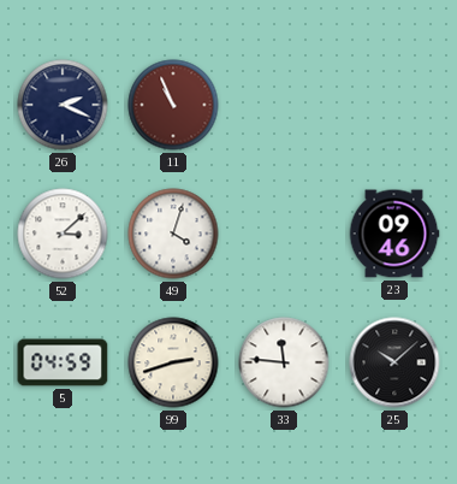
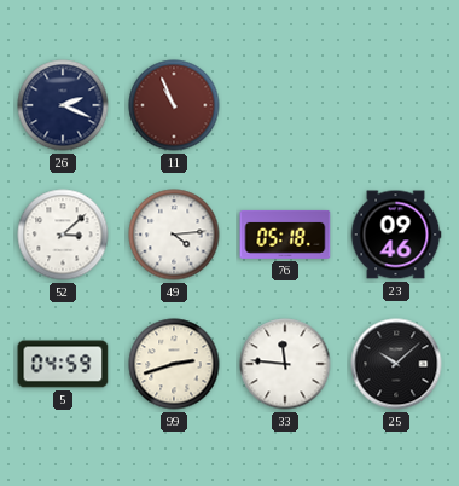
49: 4:03 -> 4:14 (174, 235)
76: none -> 05:18 (285, 235)
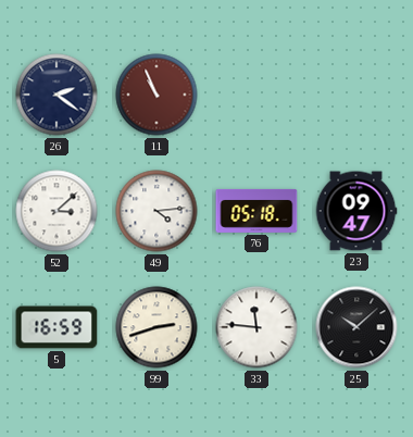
26: 2:19 -> 2:21 (57, 95)
23: 09:46 -> 09:47 (356, 211)
5: 04:59 -> 16:59 (57, 327)
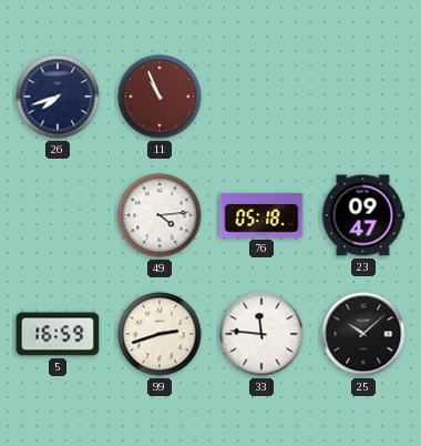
26: 2:21 -> 7:42 (58, 97)
52: 3:08 -> none (57, 211)
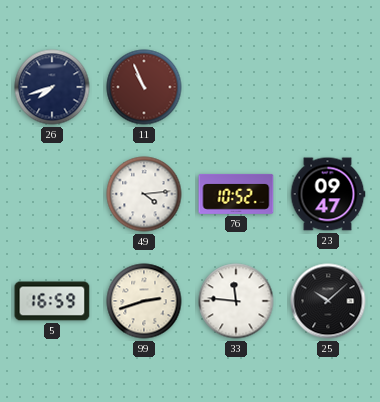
76: 05:18 -> 10:52 (236, 194)
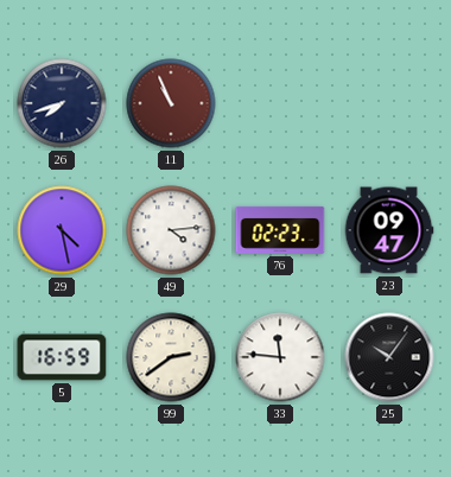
29: none -> 4:28 (62, 230)
76: 10:52 -> 02:23 (280, 230)
99: 2:42 -> 2:39 (171, 357)
25: 10:08 -> 10:06 (389, 357)
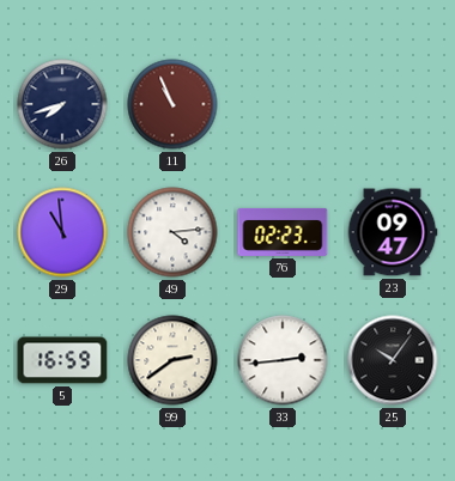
29: 4:28 -> 10:59 (62, 232)
33: 11:46 -> 2:44 (283, 360)
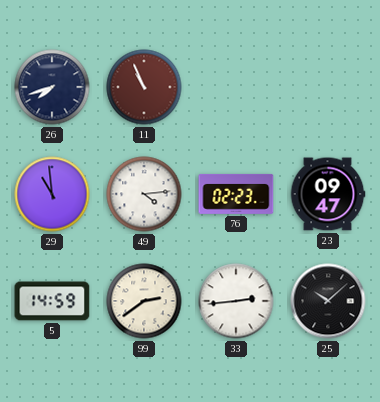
5: 16:59 -> 14:59 (52, 301)
25: 10:06 -> 10:08 (328, 301)
